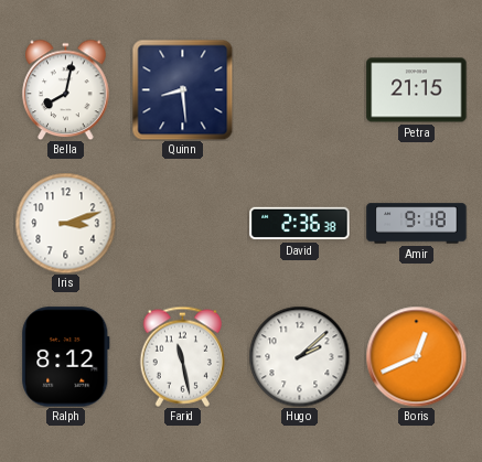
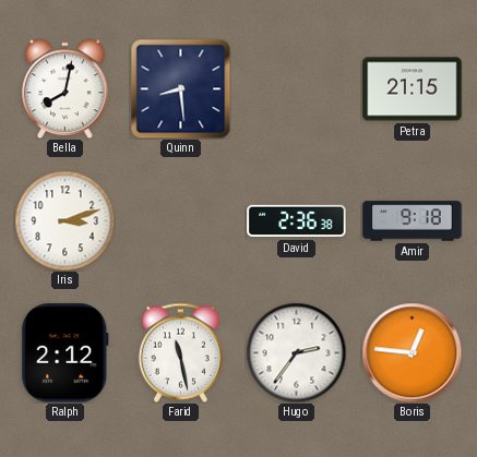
Ralph: 8:12 -> 2:12 (65, 353)
Hugo: 2:08 -> 2:36 (296, 352)
Boris: 12:41 -> 12:46 (412, 352)
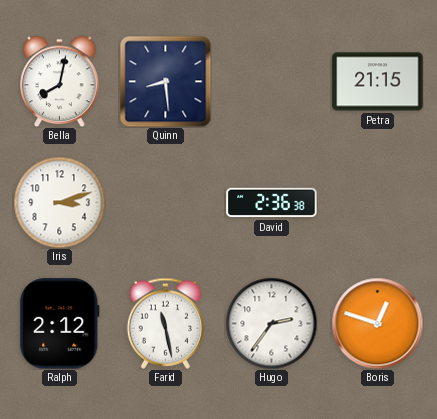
Amir: 9:18 -> none (413, 221)
Boris: 12:46 -> 12:48 (377, 323)
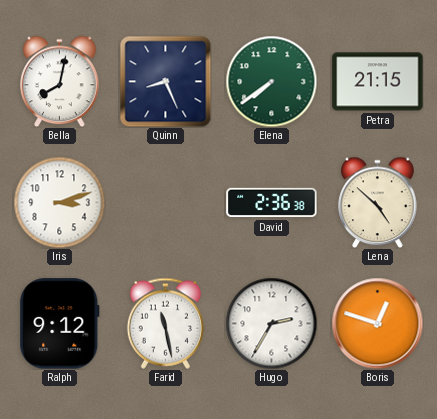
Quinn: 8:29 -> 8:26 (165, 81)
Elena: none -> 7:39 (271, 81)
Lena: none -> 4:52 (378, 202)
Ralph: 2:12 -> 9:12 (60, 324)
Hugo: 2:36 -> 2:35 (271, 323)
